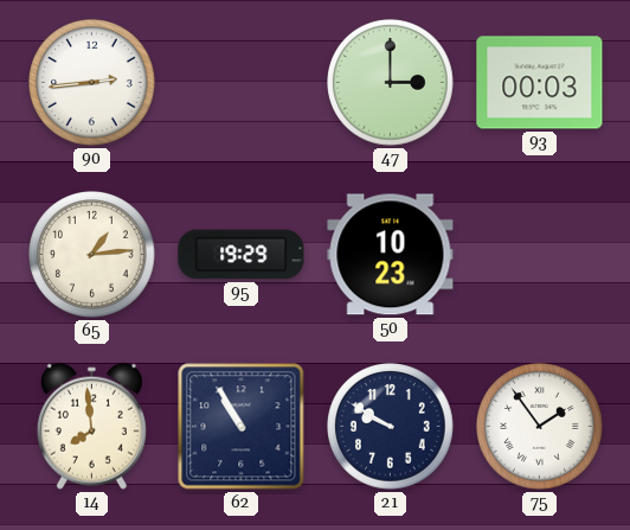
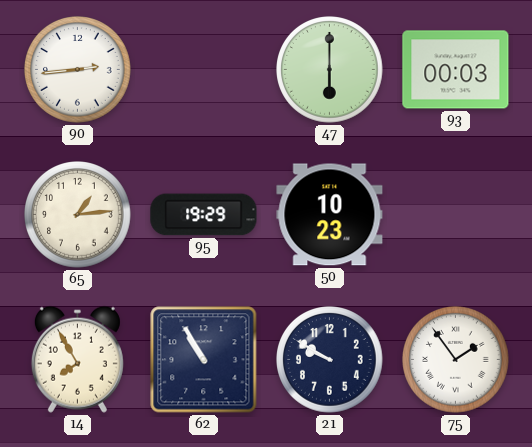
47: 3:00 -> 6:00 (330, 70)
14: 7:59 -> 7:55 (77, 359)
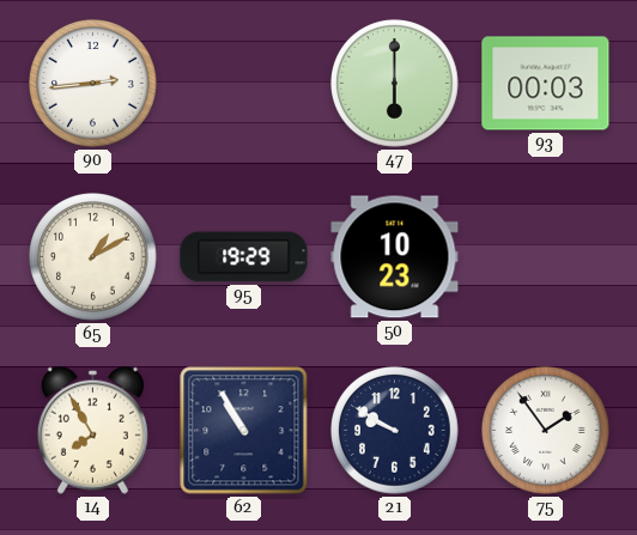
65: 1:14 -> 1:10 (93, 257)
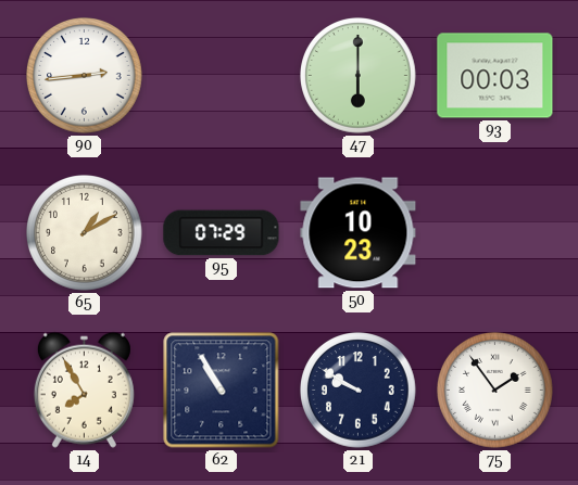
95: 19:29 -> 07:29 (222, 233)
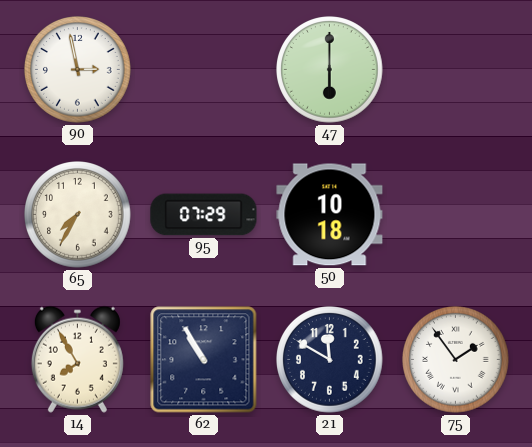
90: 2:44 -> 2:58 (78, 70)
93: 00:03 -> none (495, 76)
65: 1:10 -> 7:35 (78, 215)
50: 10:23 -> 10:18 (330, 215)
21: 9:50 -> 11:50 (330, 360)
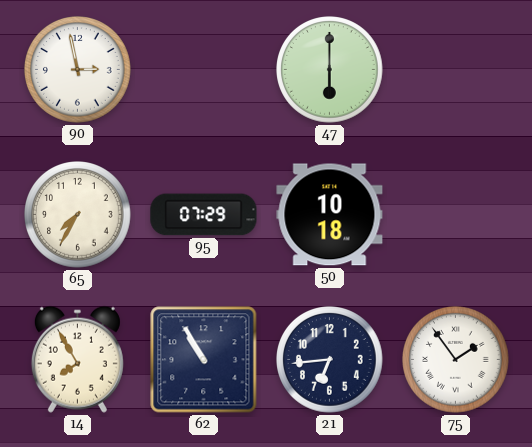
21: 11:50 -> 6:44 (330, 360)
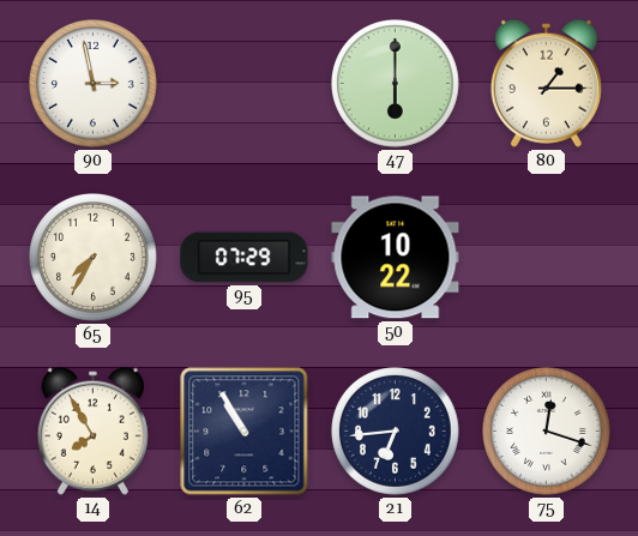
80: none -> 1:15 (546, 83)
50: 10:18 -> 10:22 (396, 258)
75: 1:54 -> 12:18 (547, 432)
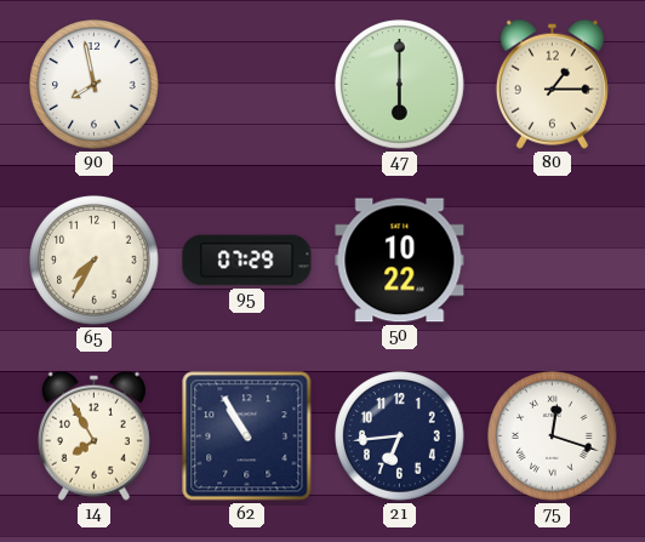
90: 2:58 -> 7:58 (95, 85)
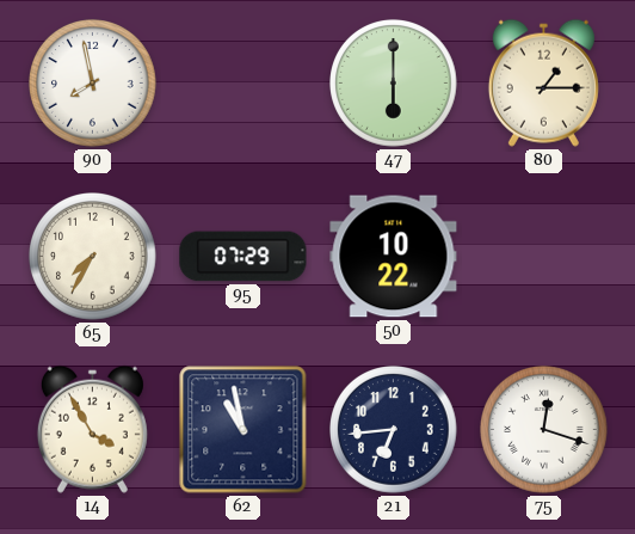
14: 7:55 -> 3:55 (92, 429)
62: 10:55 -> 10:58 (243, 430)
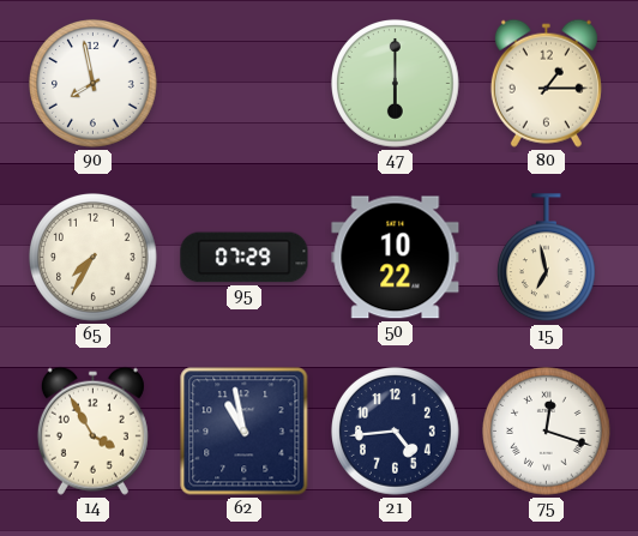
15: none -> 6:58 (546, 258)
21: 6:44 -> 4:44 (396, 432)
